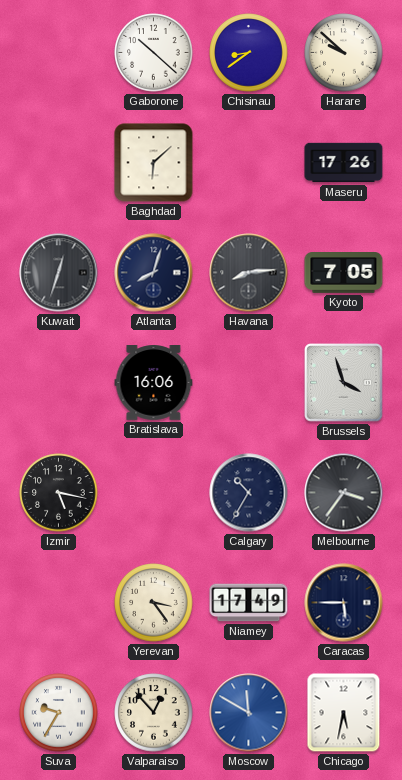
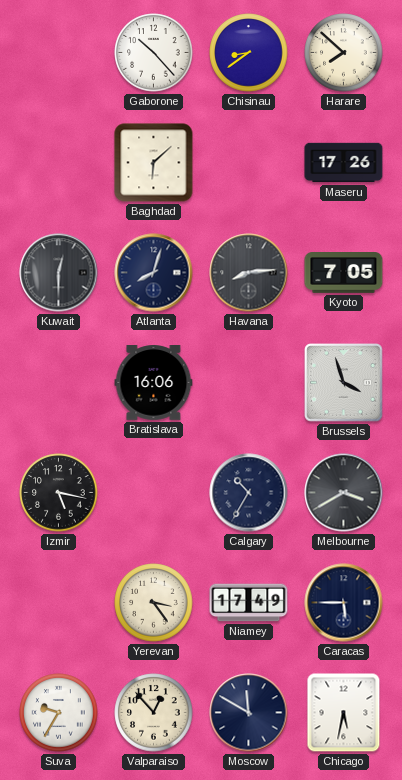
Gaborone: 10:22 -> 10:23 (154, 53)
Harare: 9:52 -> 7:52 (344, 53)
Kuwait: 12:33 -> 12:30 (59, 273)
Melbourne: 3:36 -> 3:40 (344, 493)
Moscow dial: blue -> navy (249, 713)
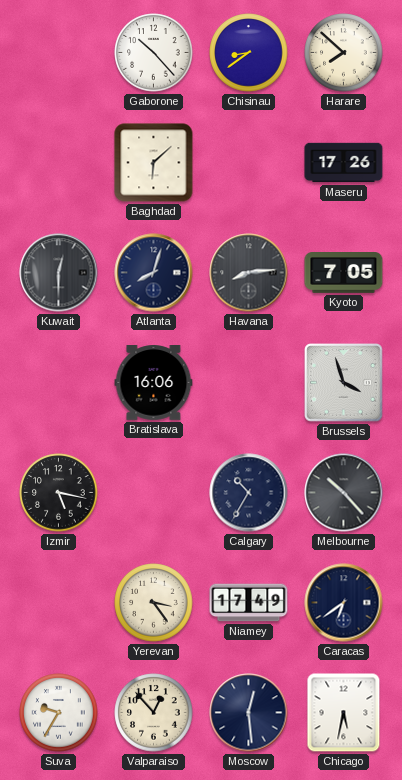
Melbourne: 3:40 -> 10:23 (344, 493)
Caracas: 5:45 -> 6:39 (344, 603)
Moscow: 11:50 -> 12:29 (249, 713)
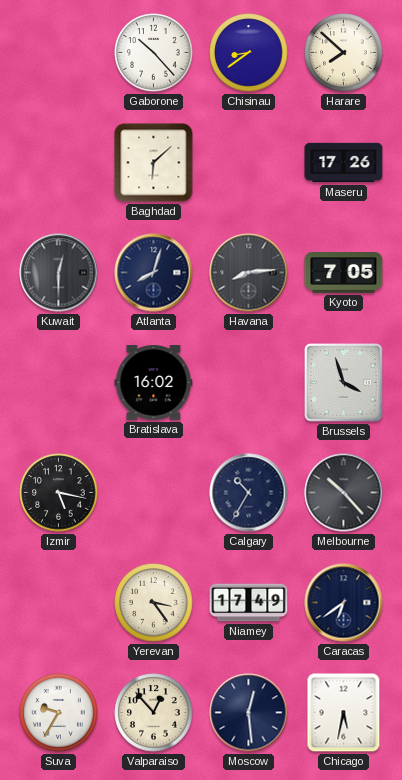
Bratislava: 16:06 -> 16:02 (154, 383)
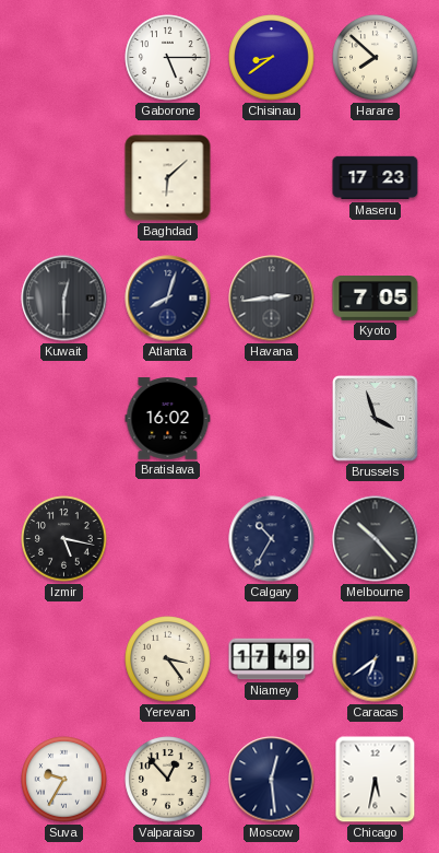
Gaborone: 10:23 -> 5:15 (168, 58)
Maseru: 17:26 -> 17:23 (376, 178)
Havana: 8:14 -> 2:44 (272, 299)
